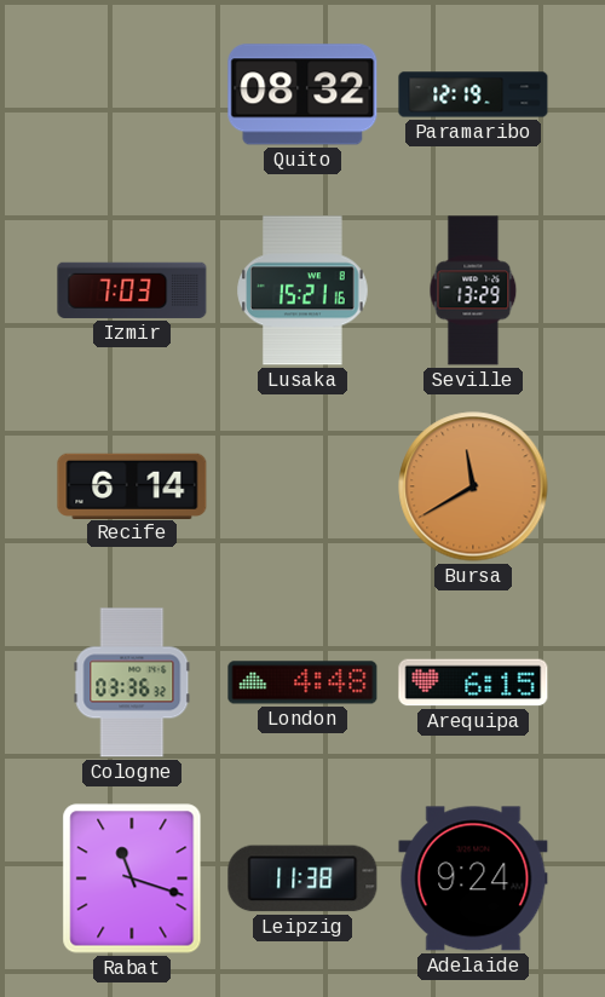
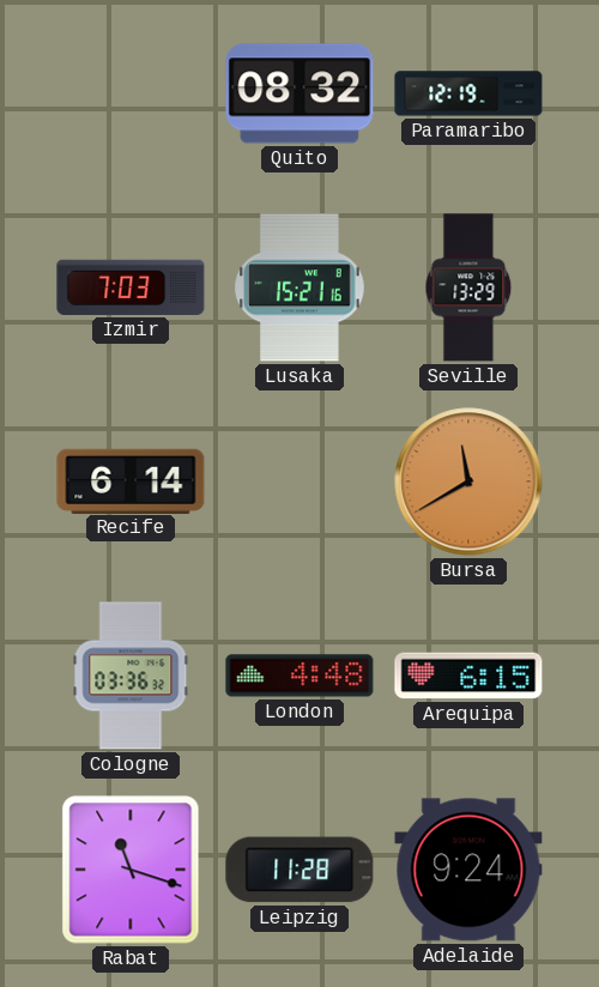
Leipzig: 11:38 -> 11:28 (299, 870)
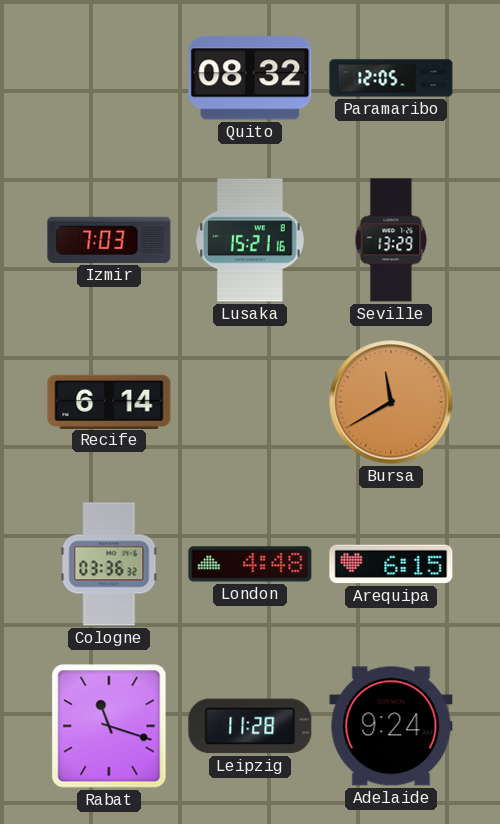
Paramaribo: 12:19 -> 12:05 (391, 78)
